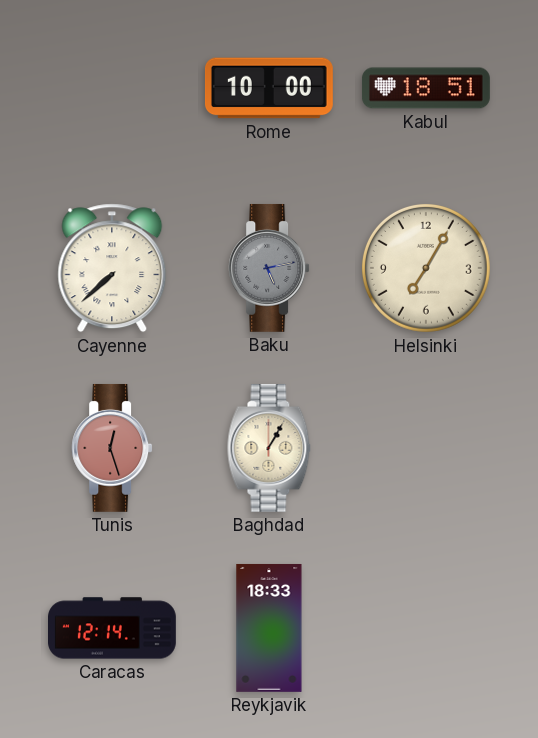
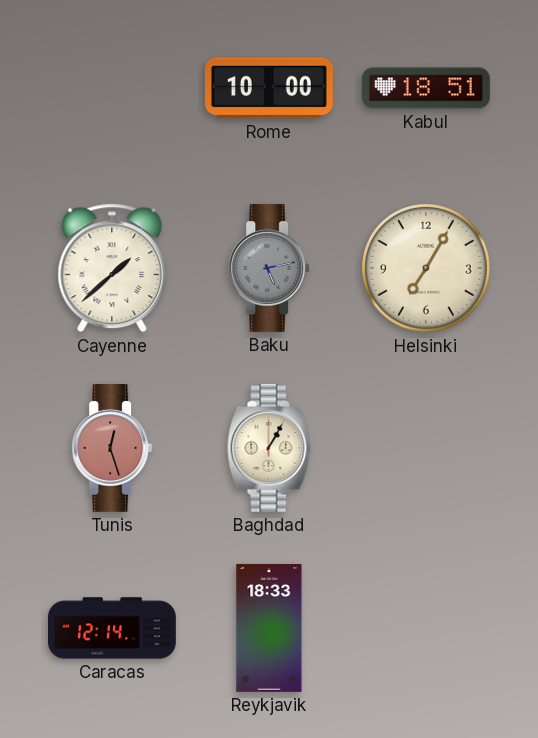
Cayenne: 7:38 -> 1:38 (112, 268)
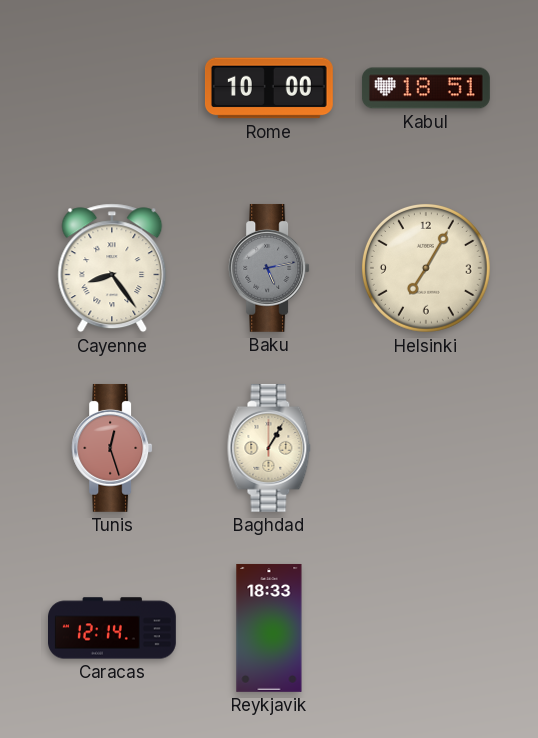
Cayenne: 1:38 -> 8:24 (112, 268)
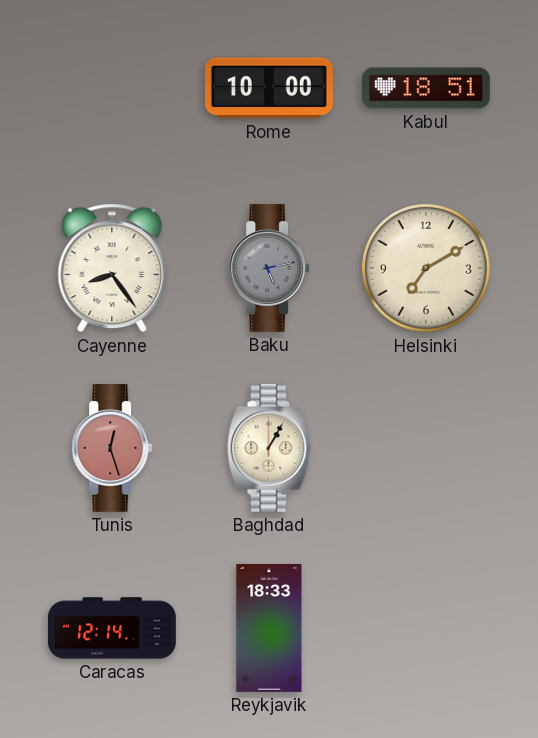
Helsinki: 7:05 -> 7:10 (426, 268)
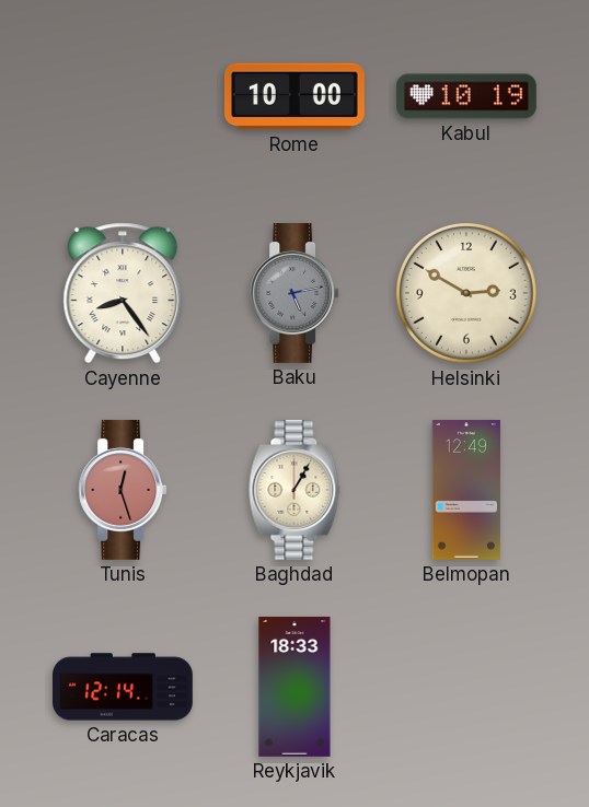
Kabul: 18:51 -> 10:19 (466, 96)
Helsinki: 7:10 -> 2:50 (466, 293)
Belmopan: none -> 12:49 (466, 490)
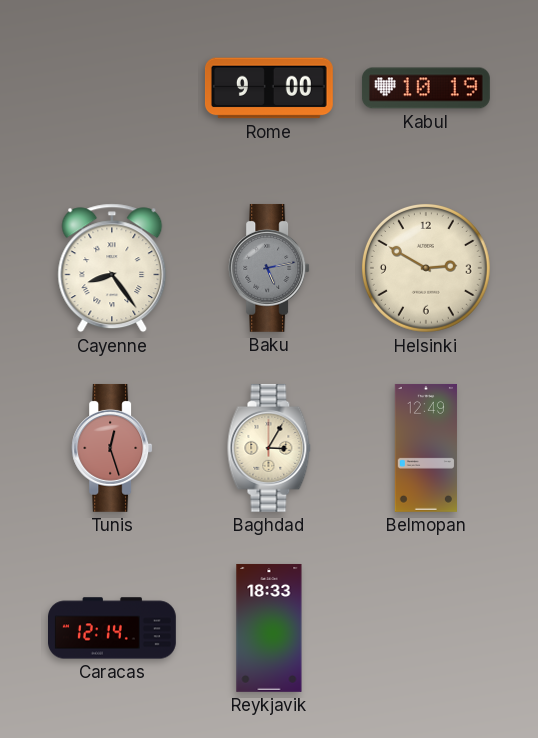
Rome: 10:00 -> 9:00 (269, 88)
Baghdad: 1:05 -> 3:05 (269, 448)
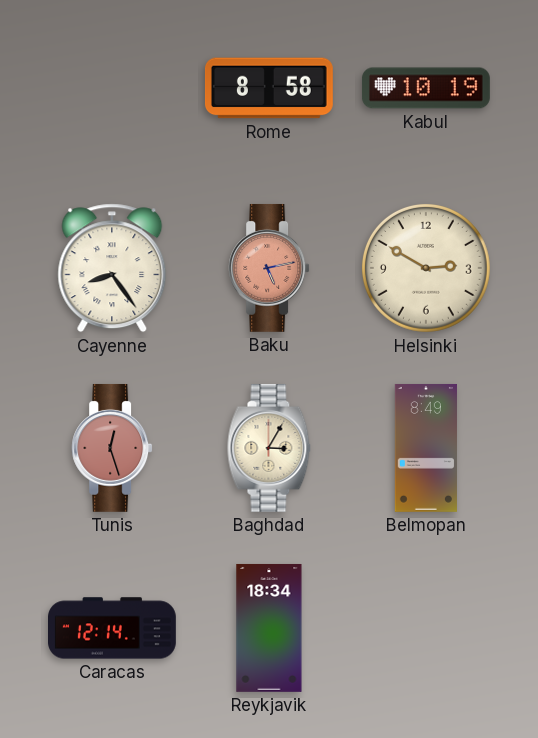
Rome: 9:00 -> 8:58 (269, 88)
Baku dial: grey -> salmon (269, 268)
Belmopan: 12:49 -> 8:49 (426, 448)
Reykjavik: 18:33 -> 18:34 (269, 628)
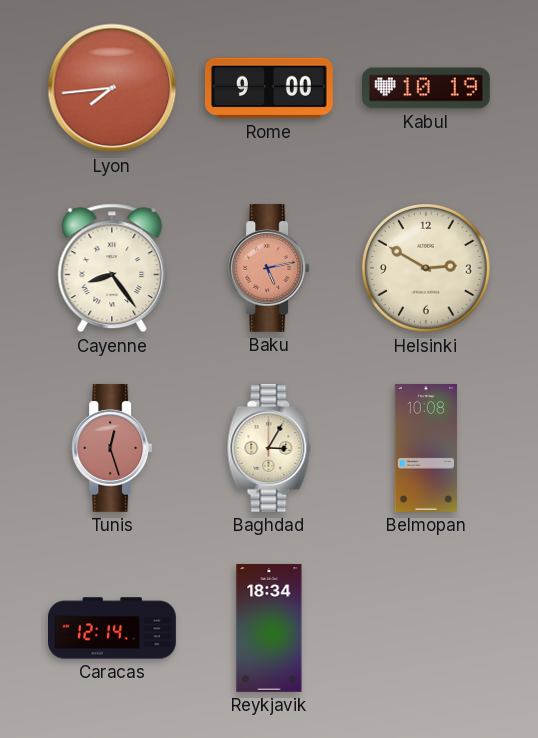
Lyon: none -> 7:44 (112, 88)
Rome: 8:58 -> 9:00 (269, 88)
Belmopan: 8:49 -> 10:08 (426, 448)
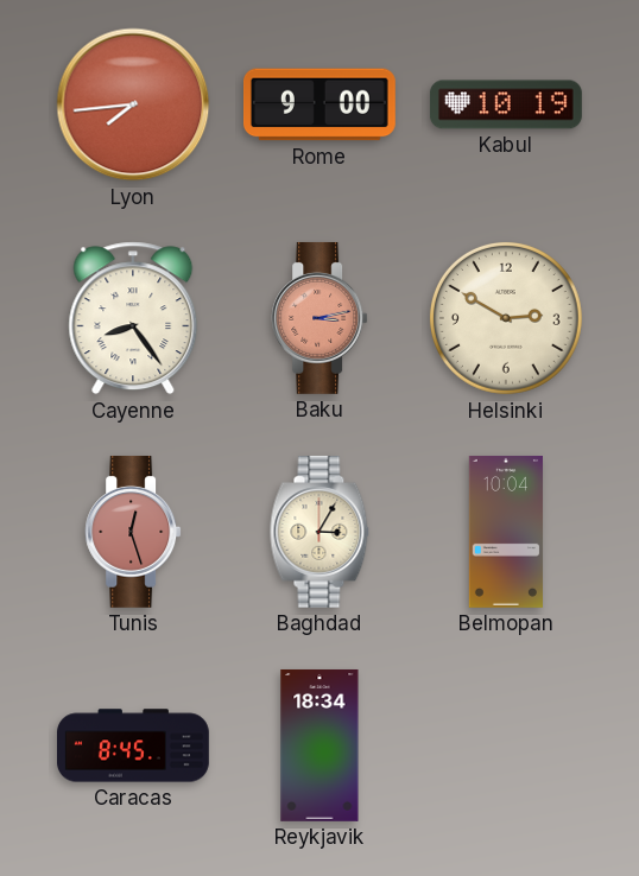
Baku: 5:13 -> 3:13 (319, 318)
Belmopan: 10:08 -> 10:04 (506, 532)
Caracas: 12:14 -> 8:45 (134, 745)
